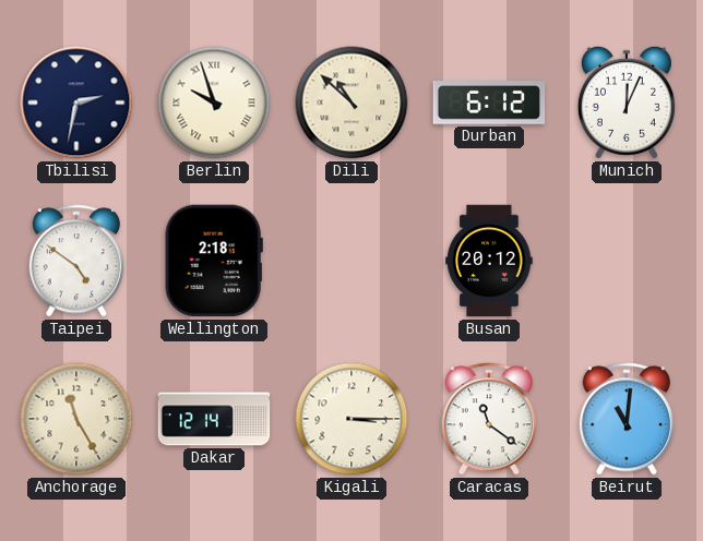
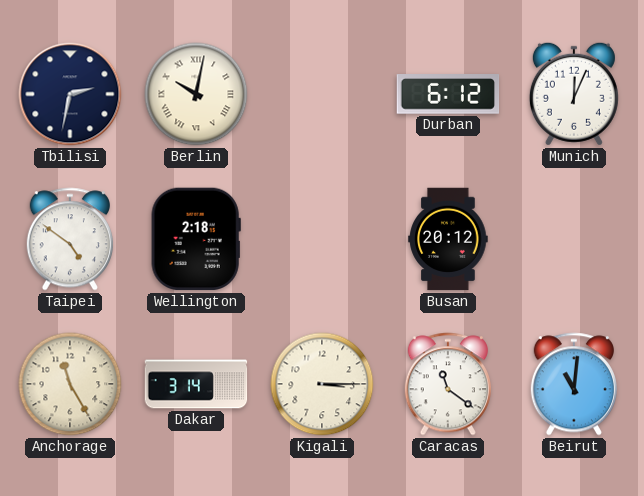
Berlin: 9:57 -> 10:02 (196, 94)
Dili: 10:52 -> none (352, 103)
Dakar: 12:14 -> 3:14 (196, 384)
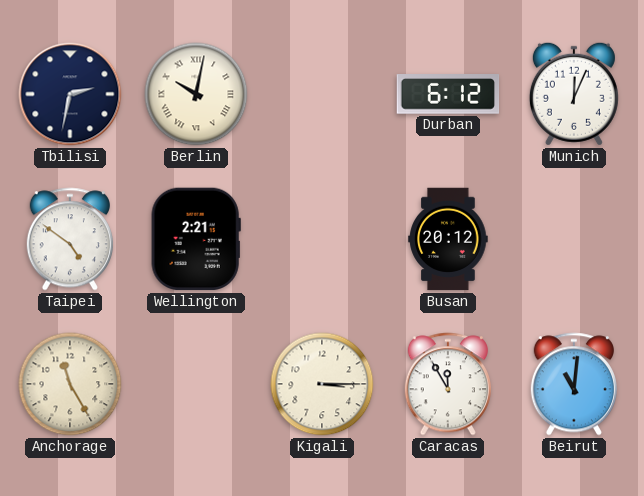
Wellington: 2:18 -> 2:21 (196, 239)
Dakar: 3:14 -> none (196, 384)
Caracas: 11:21 -> 11:55 (448, 384)
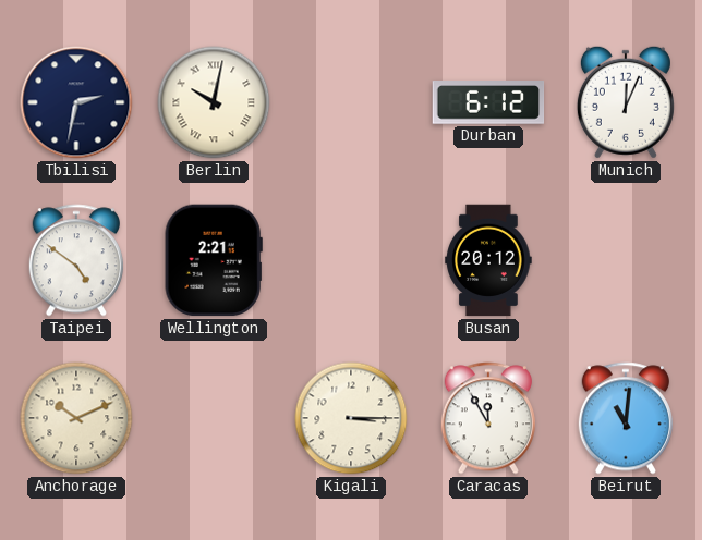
Anchorage: 11:25 -> 10:11 (76, 418)
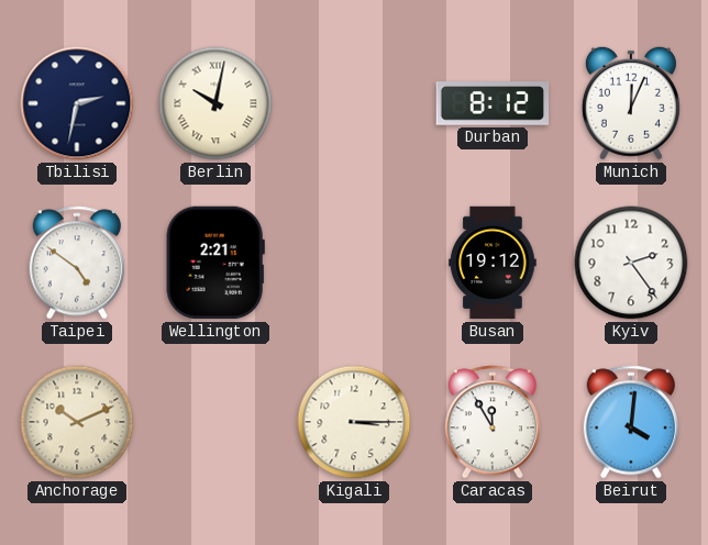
Durban: 6:12 -> 8:12 (493, 103)
Busan: 20:12 -> 19:12 (493, 263)
Kyiv: none -> 2:24 (631, 263)
Beirut: 11:01 -> 4:01 (631, 422)
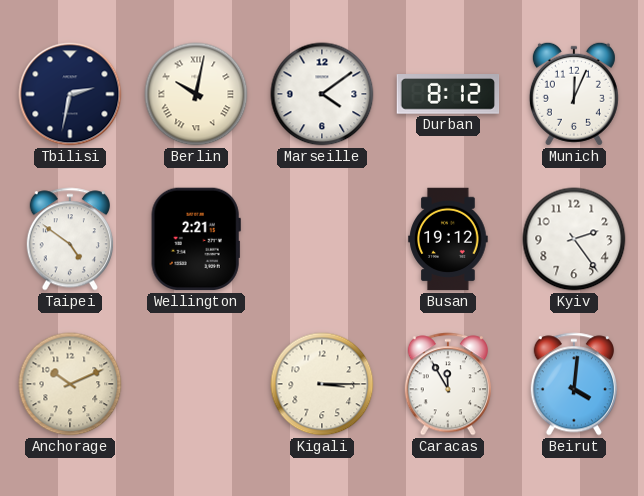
Marseille: none -> 4:09 (322, 94)
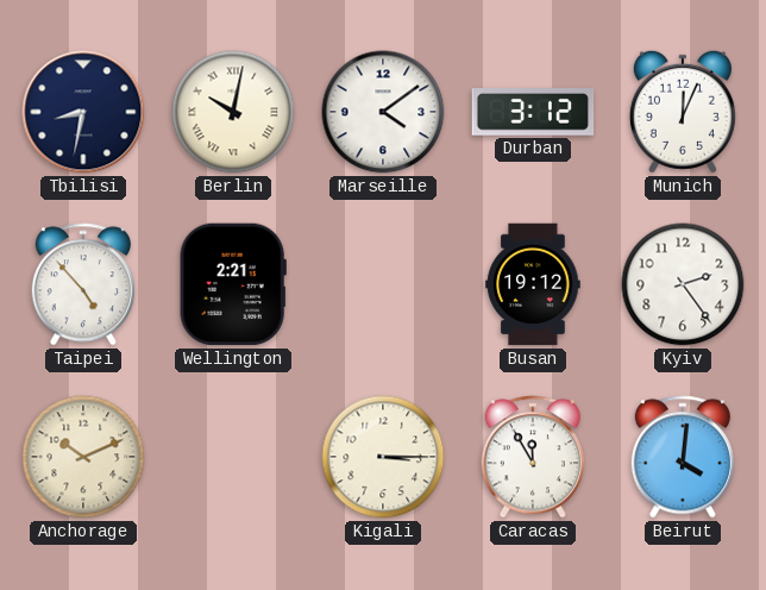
Tbilisi: 2:32 -> 8:32 (83, 112)
Durban: 8:12 -> 3:12 (533, 112)
Taipei: 4:51 -> 4:53 (83, 284)
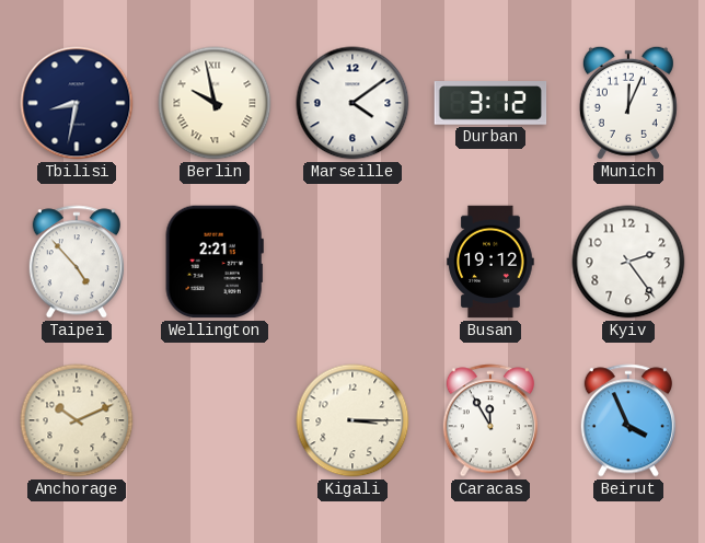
Berlin: 10:02 -> 9:58 (215, 103)
Beirut: 4:01 -> 3:56 (628, 420)
